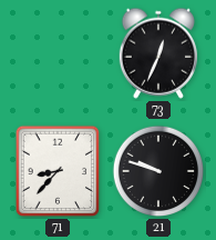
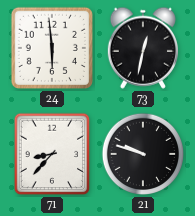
24: none -> 5:59 (52, 48)
73: 12:34 -> 12:32 (142, 48)
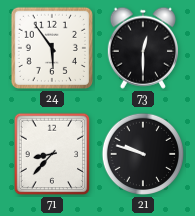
24: 5:59 -> 5:54 (52, 48)
73: 12:32 -> 12:30 (142, 48)
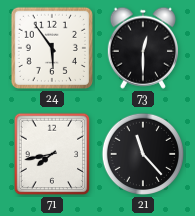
71: 8:37 -> 7:43 (52, 154)
21: 9:48 -> 11:23 (143, 154)
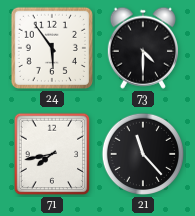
73: 12:30 -> 4:30 (142, 48)
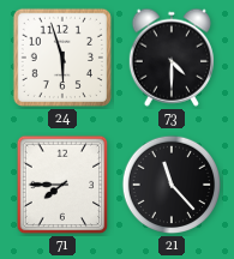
24: 5:54 -> 5:57 (62, 58)
71: 7:43 -> 7:45 (62, 185)
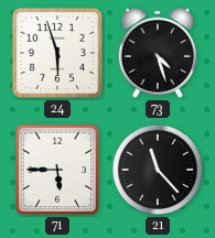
73: 4:30 -> 4:27 (157, 53)
71: 7:45 -> 5:45 (57, 170)
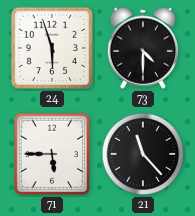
73: 4:27 -> 4:30 (142, 48)
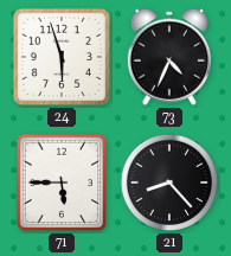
73: 4:30 -> 4:34 (168, 57)
21: 11:23 -> 8:23 (169, 183)
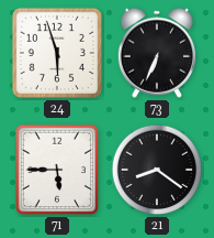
73: 4:34 -> 6:34 (156, 53)
21: 8:23 -> 8:21 (157, 170)
